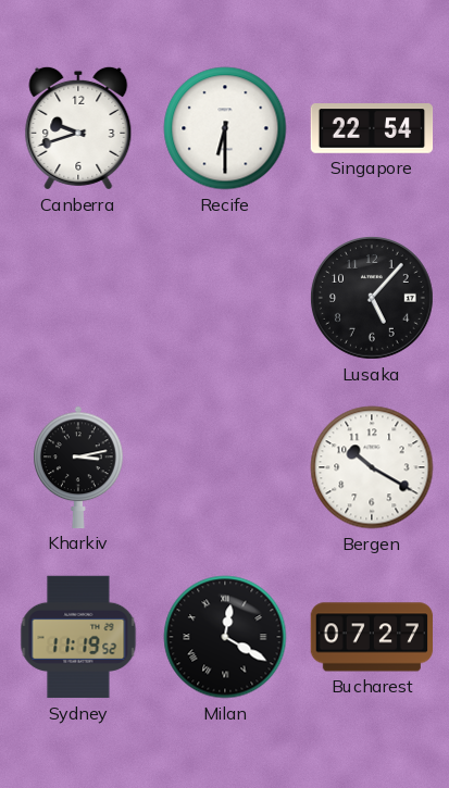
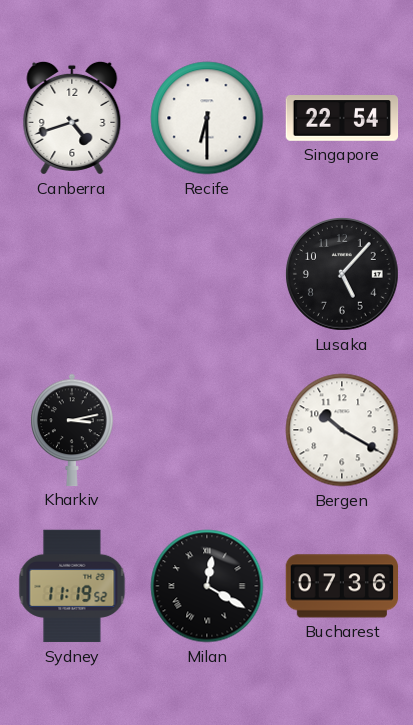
Canberra: 9:42 -> 4:42 (72, 118)
Bucharest: 07:27 -> 07:36 (342, 586)
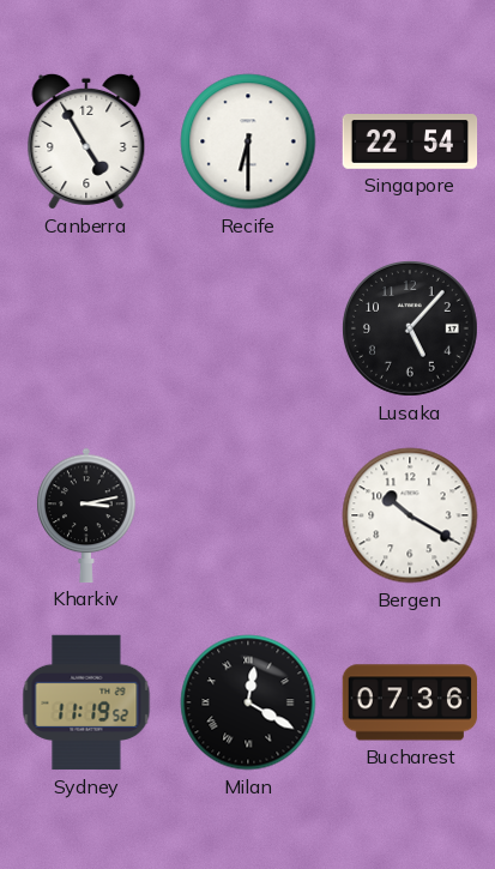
Canberra: 4:42 -> 4:55 (86, 141)
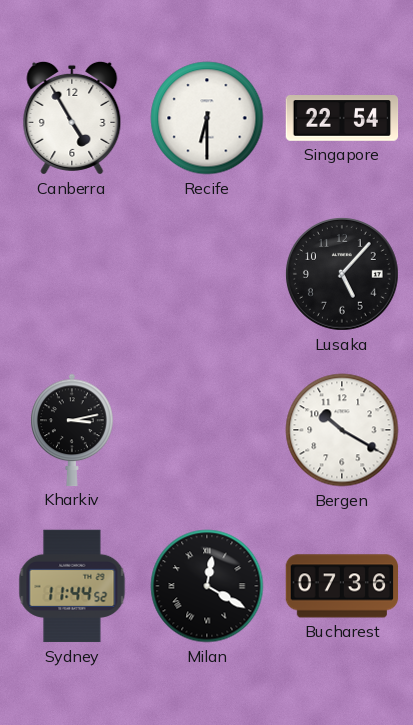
Sydney: 11:19 -> 11:44 (72, 586)
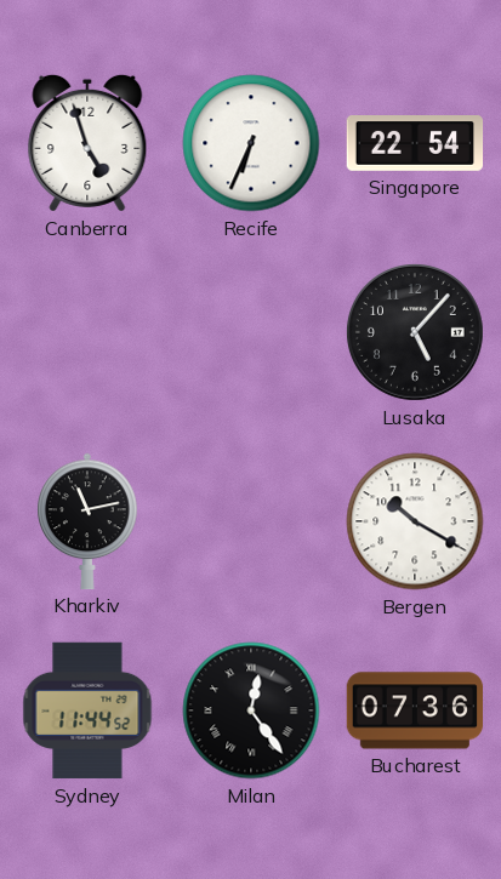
Canberra: 4:55 -> 4:57 (87, 143)
Recife: 6:30 -> 6:34 (251, 143)
Kharkiv: 3:13 -> 11:13 (87, 521)
Milan: 12:20 -> 12:24 (251, 710)
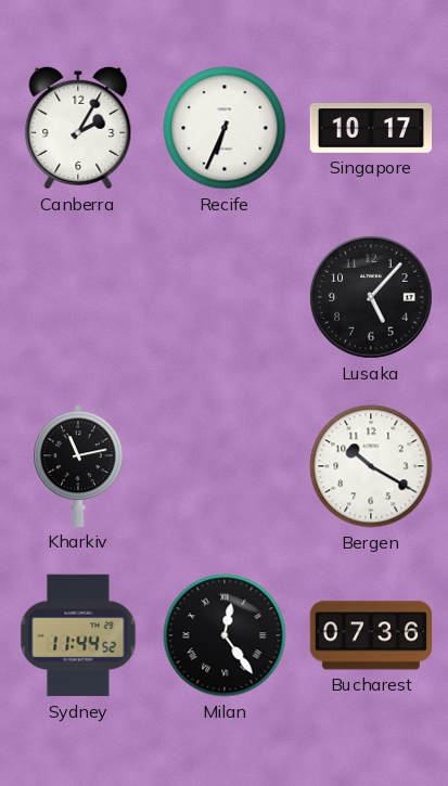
Canberra: 4:57 -> 2:05 (78, 128)
Singapore: 22:54 -> 10:17 (371, 129)
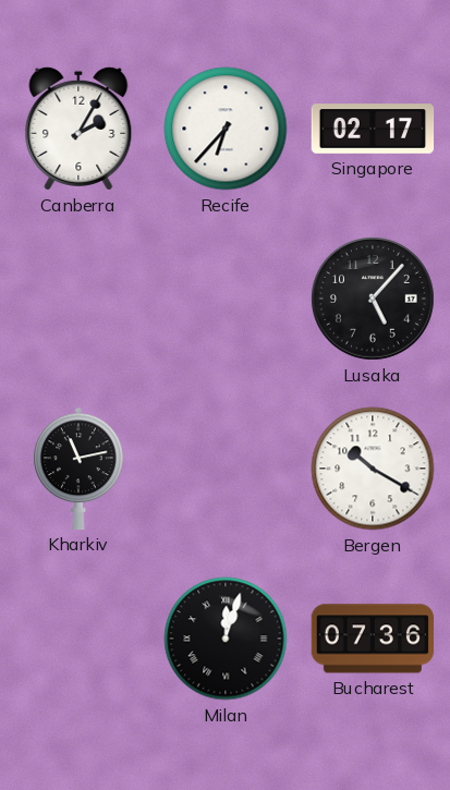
Recife: 6:34 -> 6:37 (226, 129)
Singapore: 10:17 -> 02:17 (373, 130)
Sydney: 11:44 -> none (78, 635)
Milan: 12:24 -> 12:03 (226, 639)
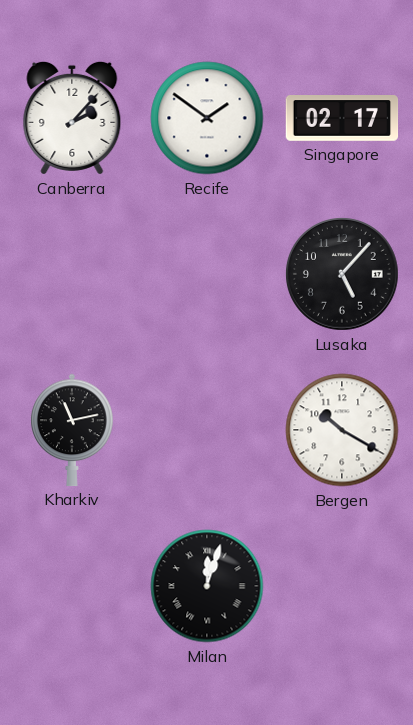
Canberra: 2:05 -> 2:07 (72, 118)
Recife: 6:37 -> 1:51 (207, 118)
Bucharest: 07:36 -> none (373, 639)
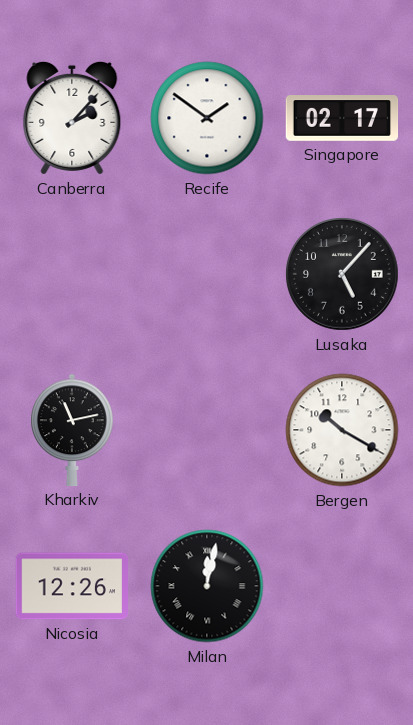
Nicosia: none -> 12:26 (71, 586)
Milan: 12:03 -> 12:02 (207, 586)
